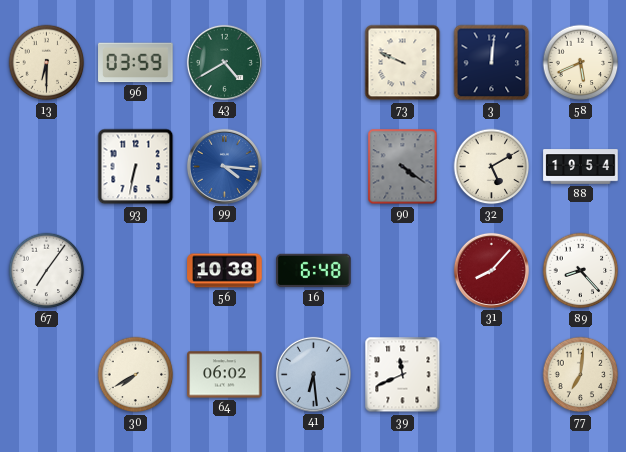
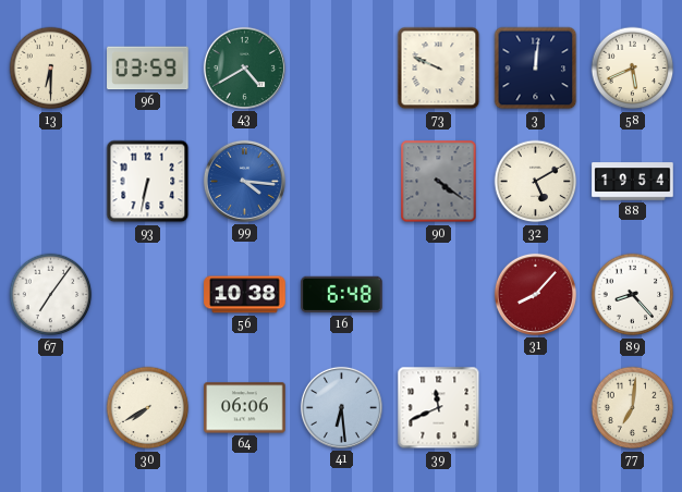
64: 06:02 -> 06:06 (245, 408)
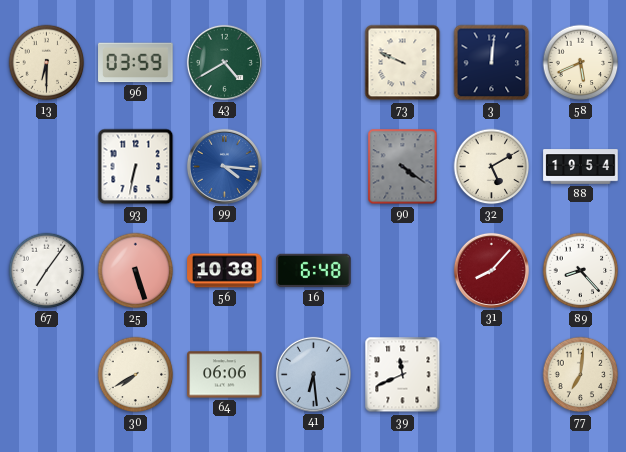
25: none -> 5:27 (136, 271)
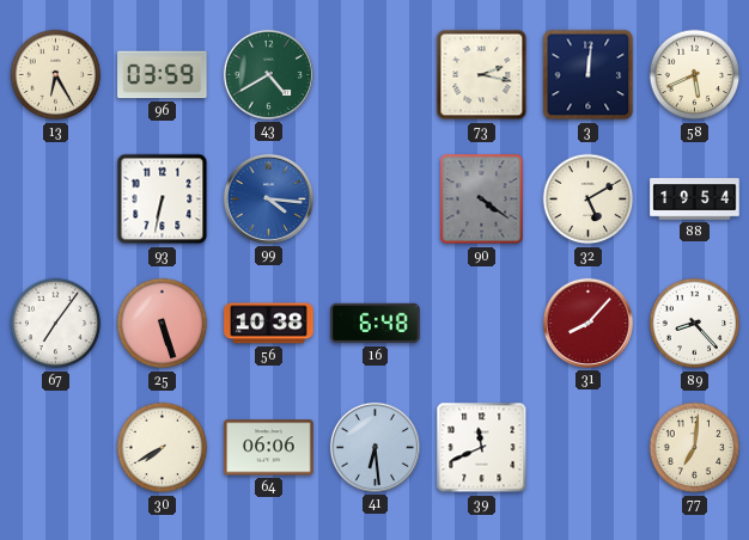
13: 6:30 -> 6:25 (56, 75)
73: 9:49 -> 2:17 (482, 75)
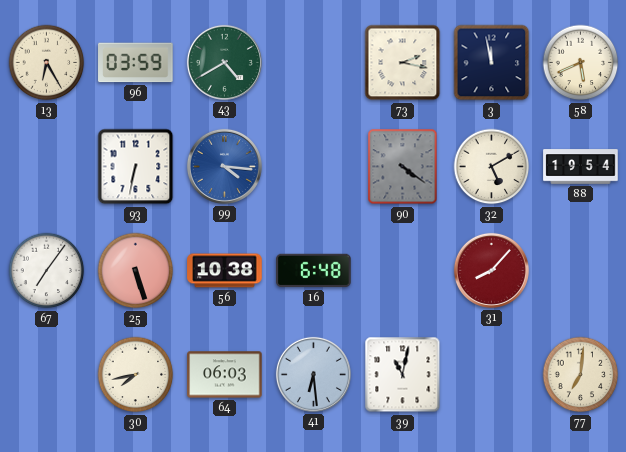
3: 12:01 -> 11:58 (492, 63)
89: 8:23 -> none (695, 324)
30: 7:40 -> 7:43 (136, 375)
64: 06:06 -> 06:03 (225, 375)
39: 11:41 -> 11:02 (403, 375)
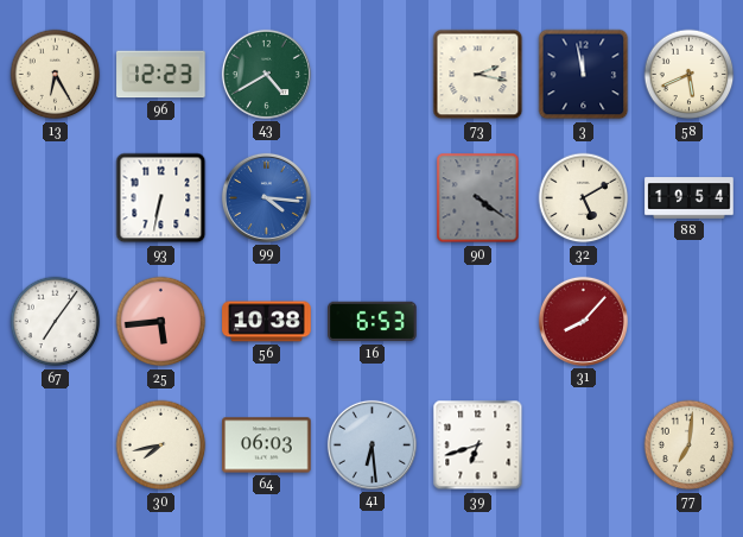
96: 03:59 -> 12:23 (161, 75)
25: 5:27 -> 5:44 (161, 322)
16: 6:48 -> 6:53 (373, 322)
39: 11:02 -> 6:42 (478, 446)
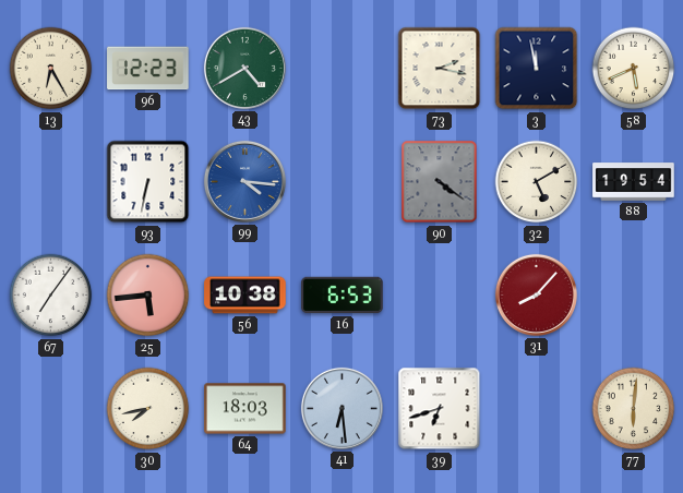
64: 06:03 -> 18:03 (245, 409)
77: 7:01 -> 6:01 (634, 409)
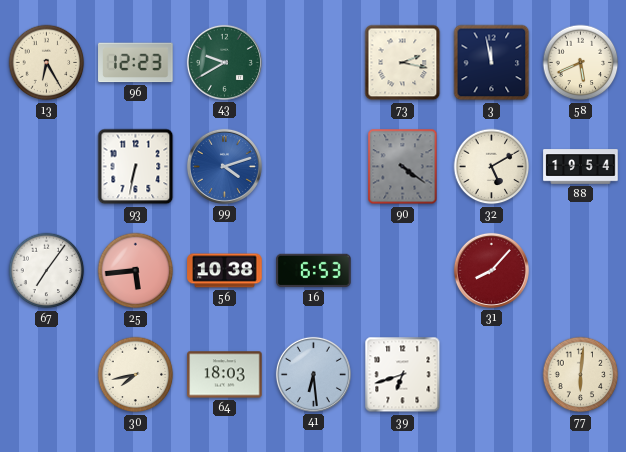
43: 4:40 -> 9:40 (224, 62)
99: 4:16 -> 4:12 (224, 166)
